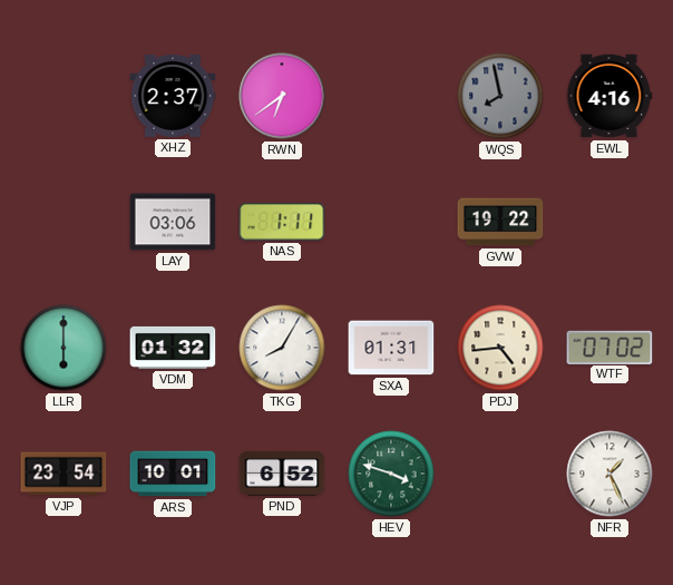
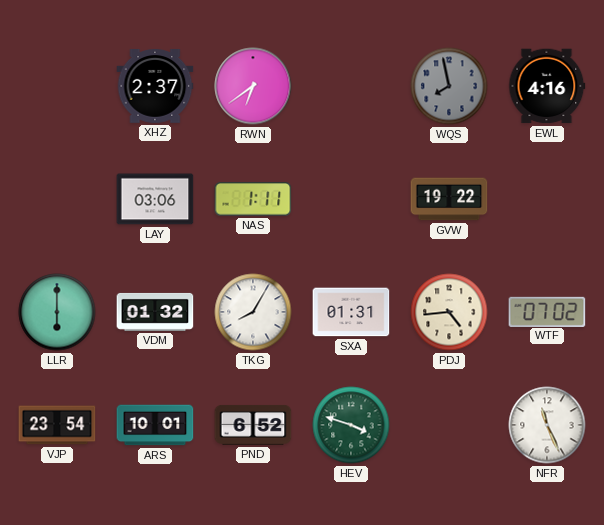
NFR: 1:26 -> 11:26 (547, 425)
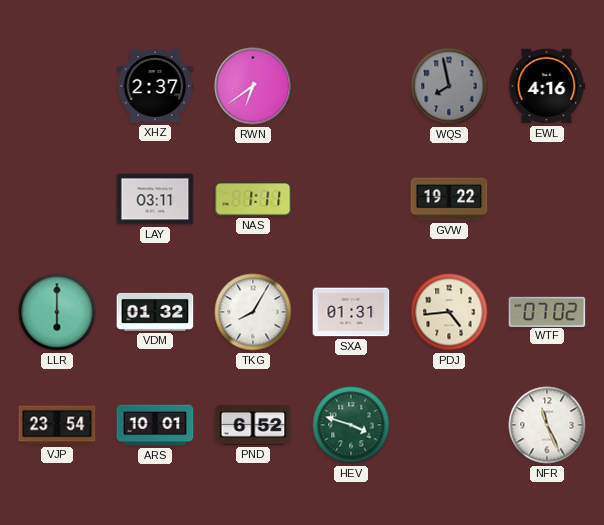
LAY: 03:06 -> 03:11 (155, 199)
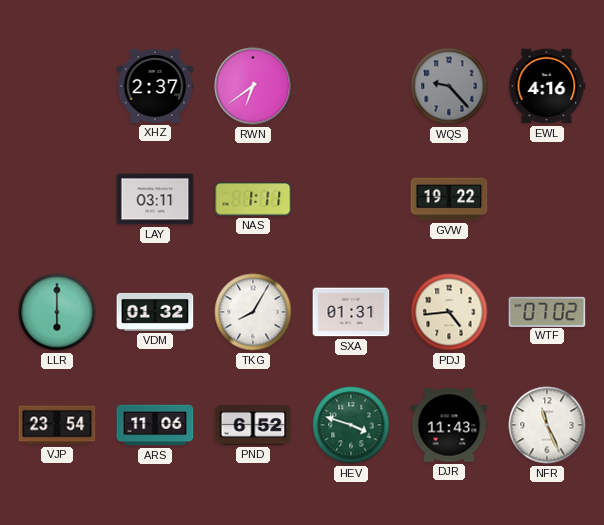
WQS: 7:58 -> 9:23 (449, 86)
ARS: 10:01 -> 11:06 (155, 425)
DJR: none -> 11:43 (449, 425)
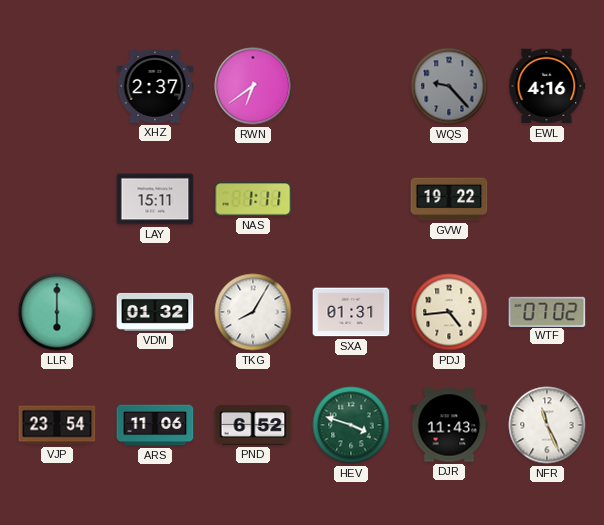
LAY: 03:11 -> 15:11 (155, 199)
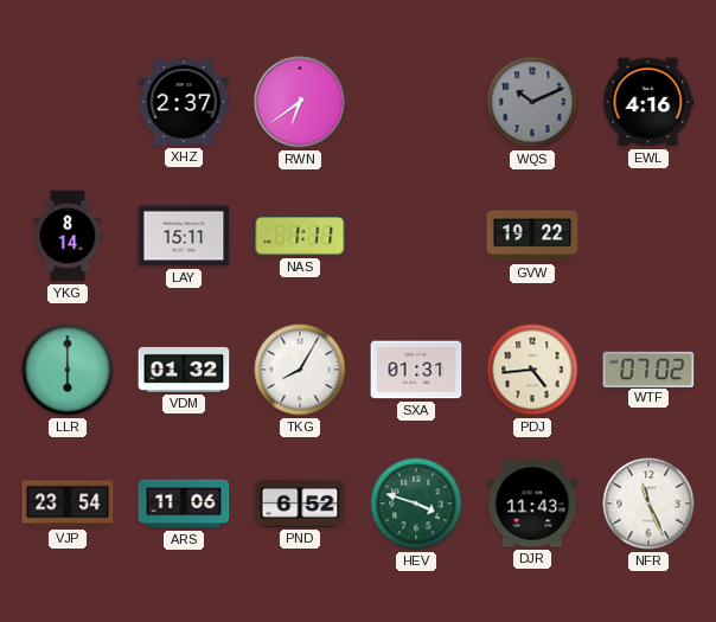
WQS: 9:23 -> 10:11 (532, 102)
YKG: none -> 8:14 (68, 236)
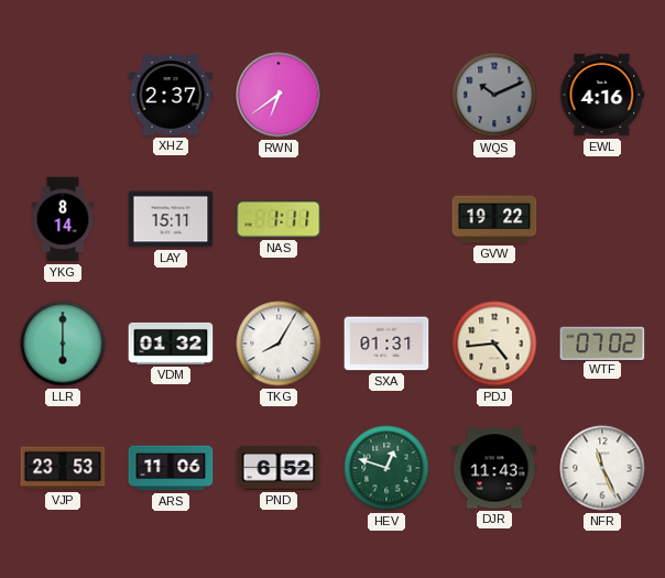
VJP: 23:54 -> 23:53 (63, 468)
HEV: 3:48 -> 12:48 (386, 468)
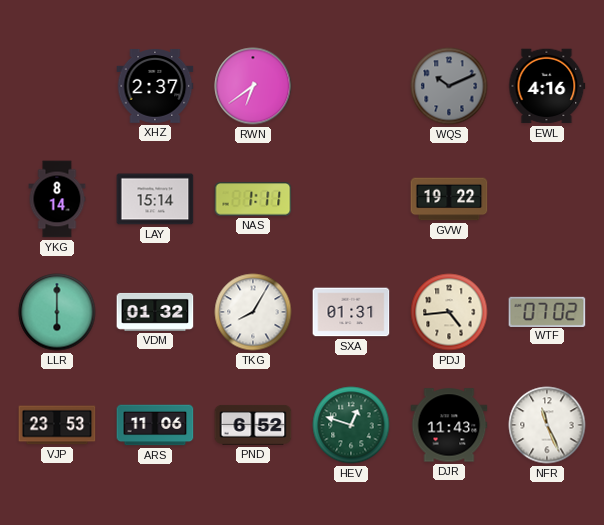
LAY: 15:11 -> 15:14 (155, 199)
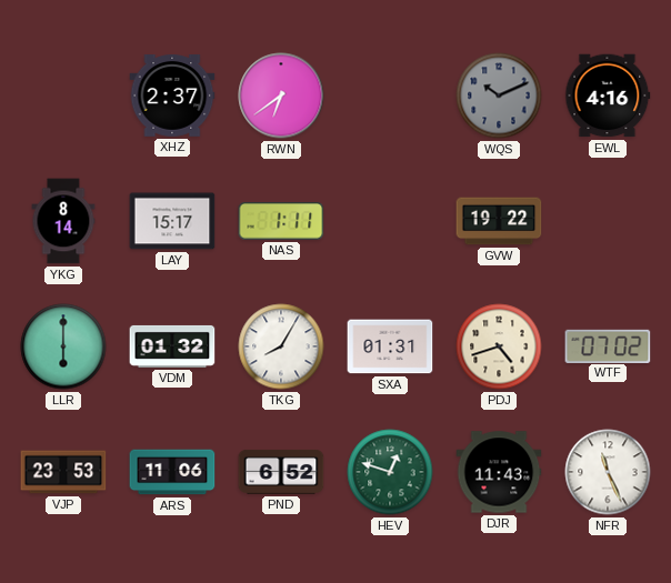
LAY: 15:14 -> 15:17 (172, 221)
PDJ: 4:44 -> 4:42 (499, 346)
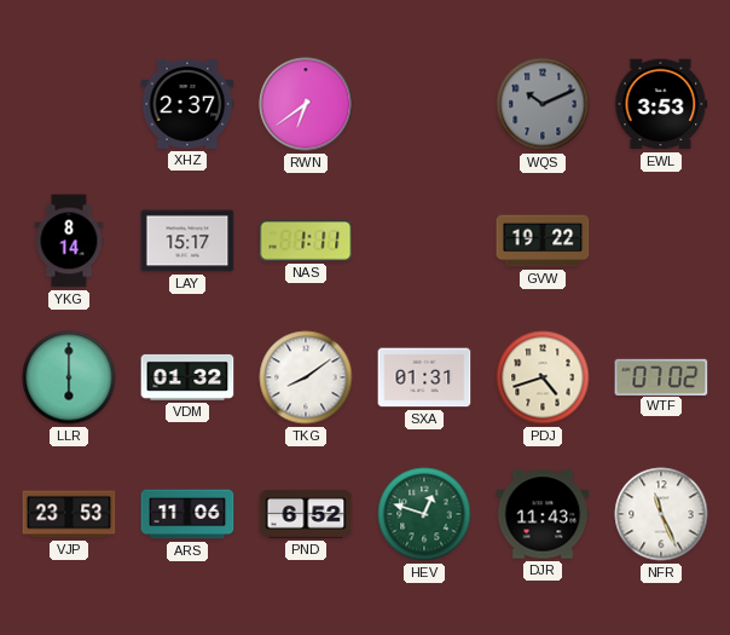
EWL: 4:16 -> 3:53 (661, 104)
TKG: 8:05 -> 8:09 (306, 377)
